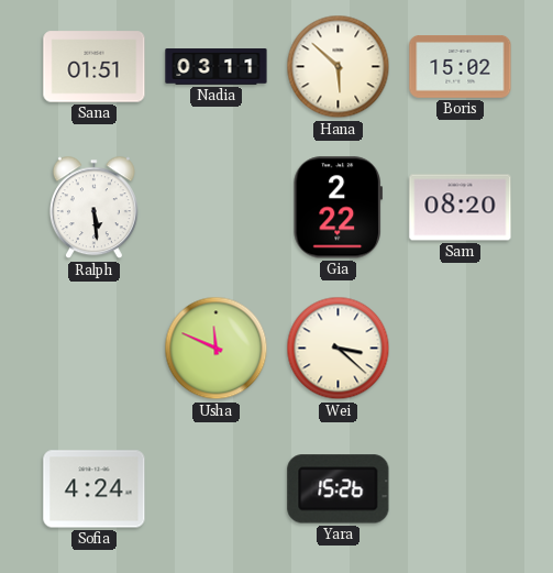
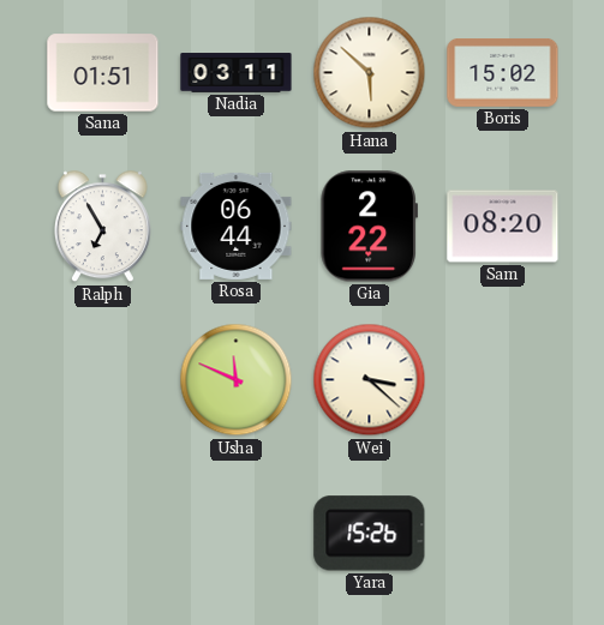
Ralph: 5:29 -> 6:55 (102, 227)
Rosa: none -> 06:44 (237, 226)
Sofia: 4:24 -> none (95, 489)
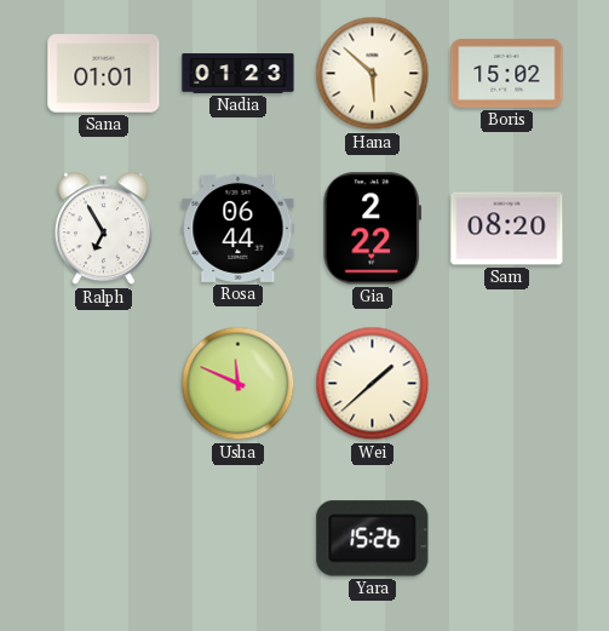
Sana: 01:51 -> 01:01 (104, 74)
Nadia: 03:11 -> 01:23 (239, 74)
Wei: 3:22 -> 1:38 (373, 384)
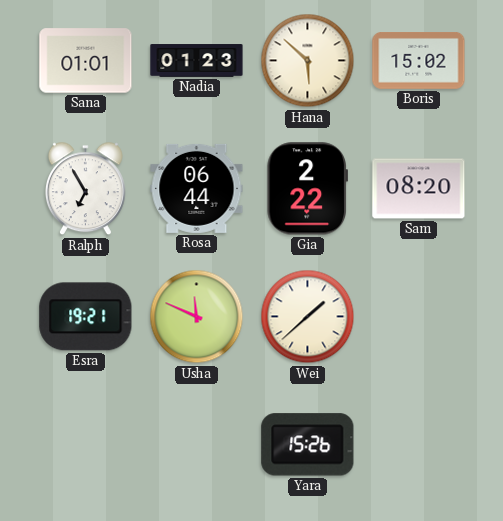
Esra: none -> 19:21 (86, 317)
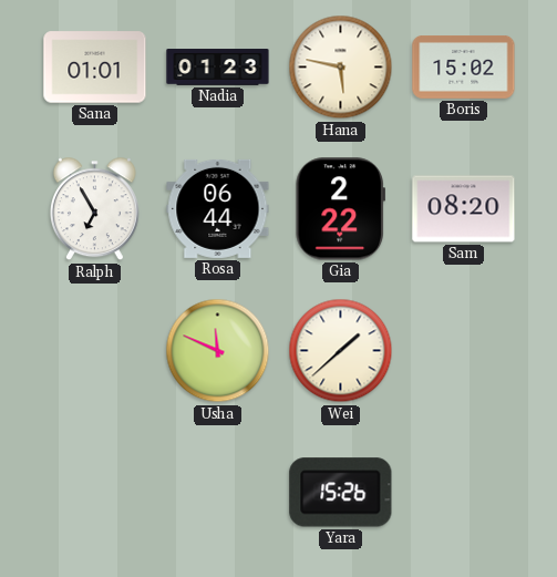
Hana: 5:52 -> 5:47 (341, 68)
Esra: 19:21 -> none (86, 317)
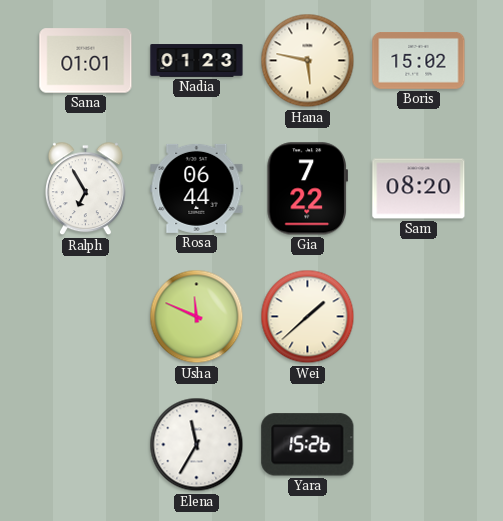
Gia: 2:22 -> 7:22 (307, 189)
Elena: none -> 11:35 (197, 445)
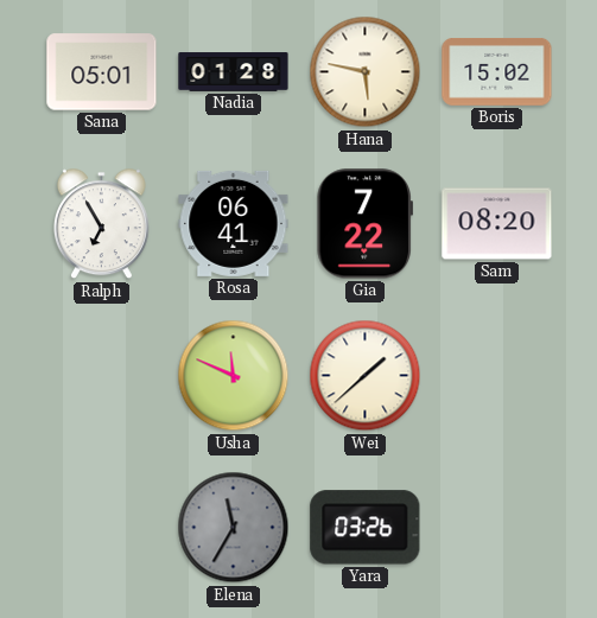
Sana: 01:01 -> 05:01 (102, 72)
Nadia: 01:23 -> 01:28 (234, 72)
Rosa: 06:44 -> 06:41 (234, 223)
Elena dial: white -> grey (234, 528)
Yara: 15:26 -> 03:26 (366, 528)
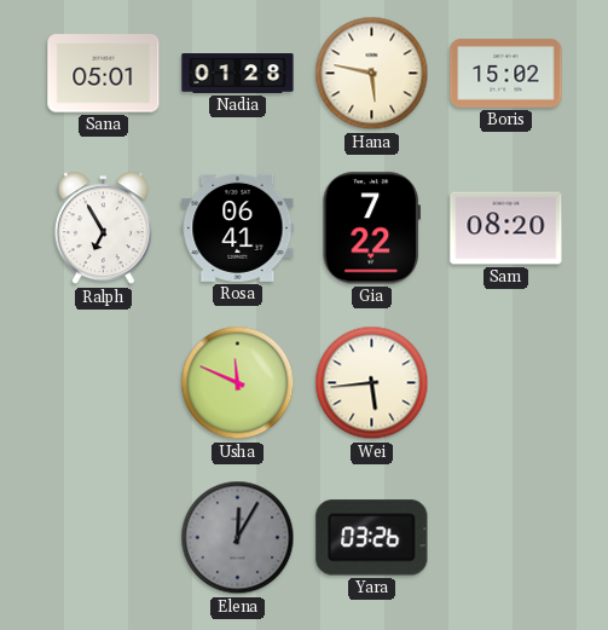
Wei: 1:38 -> 5:44 (372, 383)
Elena: 11:35 -> 12:05 (238, 538)
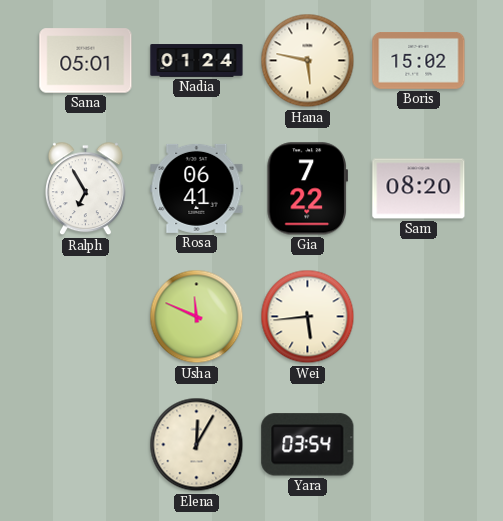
Nadia: 01:28 -> 01:24 (197, 61)
Elena dial: grey -> cream (197, 445)
Yara: 03:26 -> 03:54 (308, 445)
